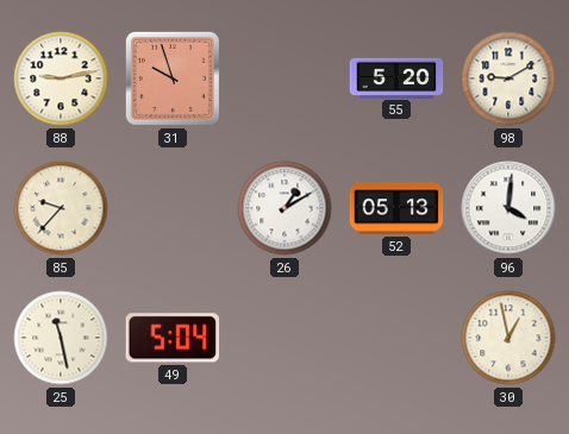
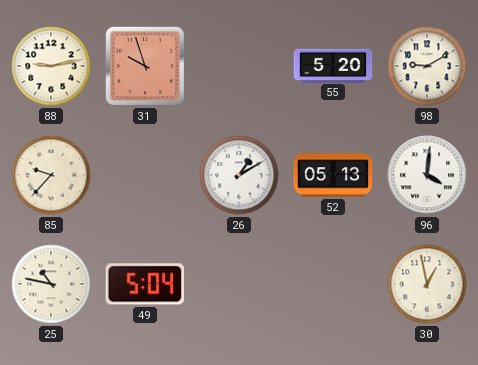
25: 11:28 -> 10:47 (51, 284)
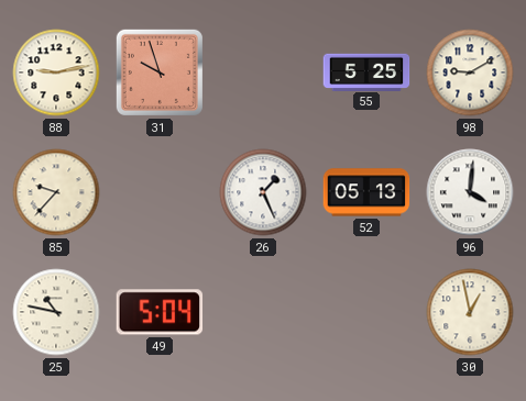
55: 5:20 -> 5:25 (366, 71)
26: 1:10 -> 1:26 (263, 192)
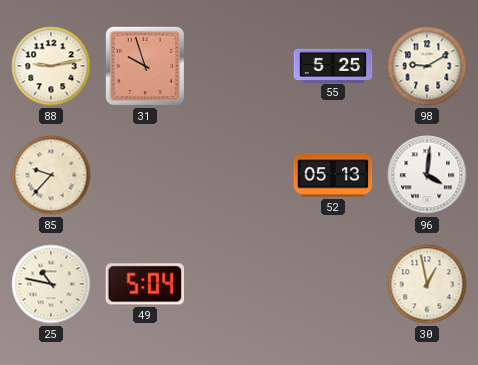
26: 1:26 -> none (263, 192)
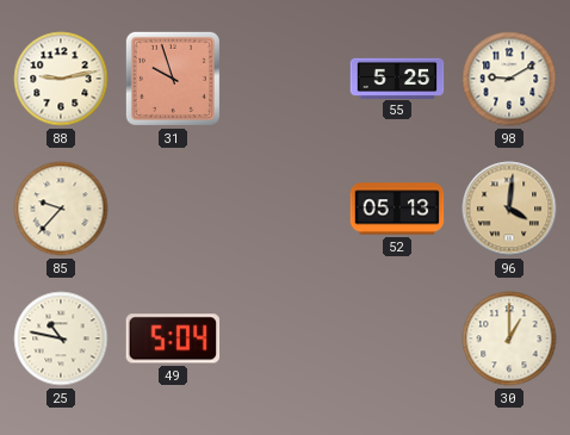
96 dial: white -> champagne (509, 209)
30: 12:58 -> 1:00 (509, 338)
